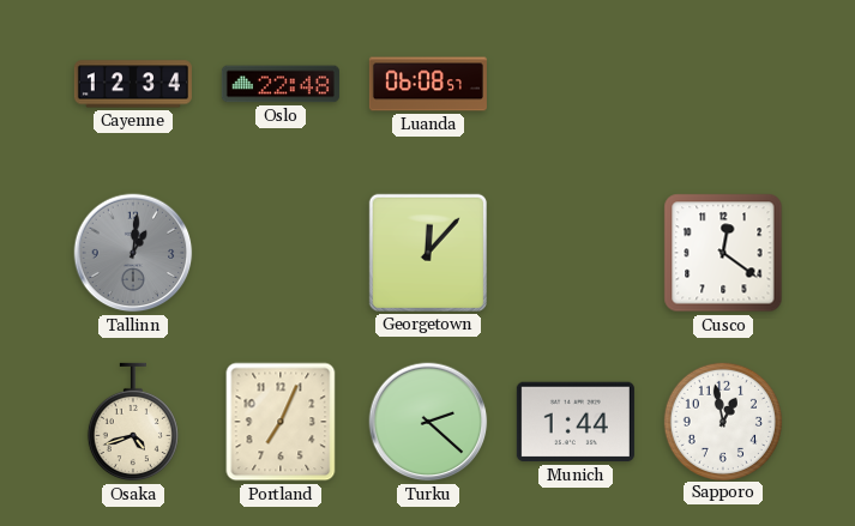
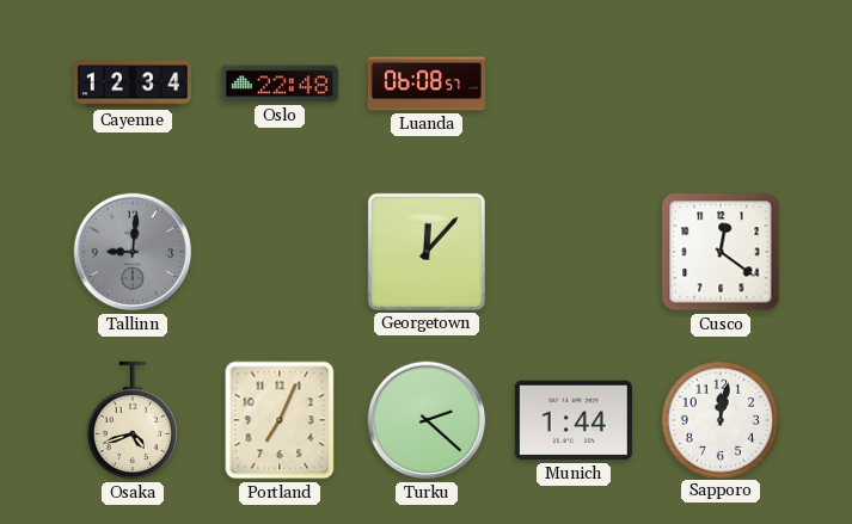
Tallinn: 1:01 -> 9:01 (133, 252)
Sapporo: 12:58 -> 12:02 (719, 419)
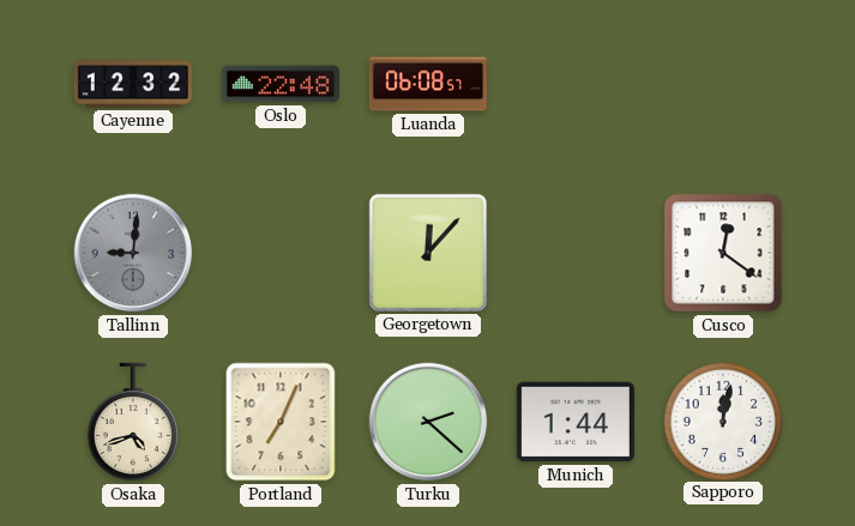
Cayenne: 12:34 -> 12:32 (133, 84)
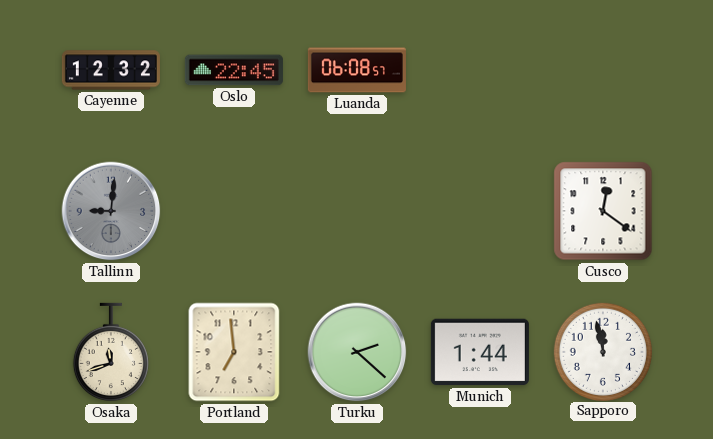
Oslo: 22:48 -> 22:45 (234, 70)
Georgetown: 12:07 -> none (428, 253)
Osaka: 4:42 -> 11:42 (111, 352)
Portland: 7:04 -> 6:59 (234, 352)
Sapporo: 12:02 -> 11:58 (602, 351)
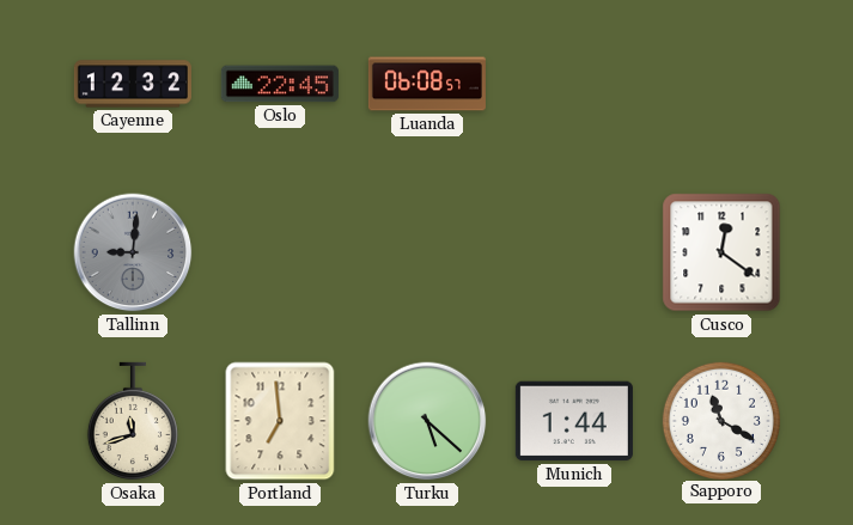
Turku: 2:22 -> 5:22 (427, 421)
Sapporo: 11:58 -> 11:20 (720, 420)
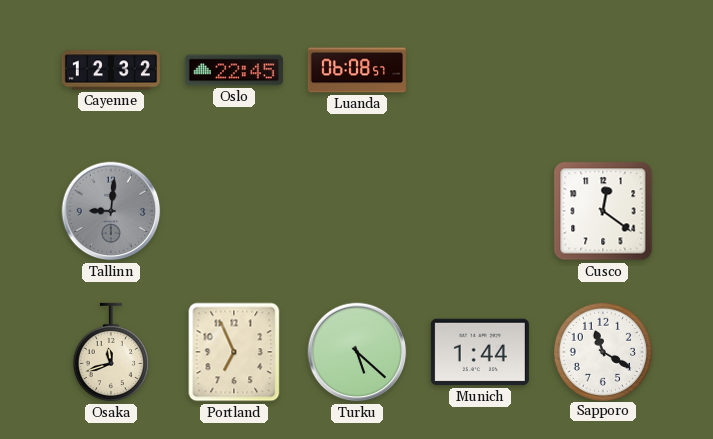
Portland: 6:59 -> 6:56 (234, 352)
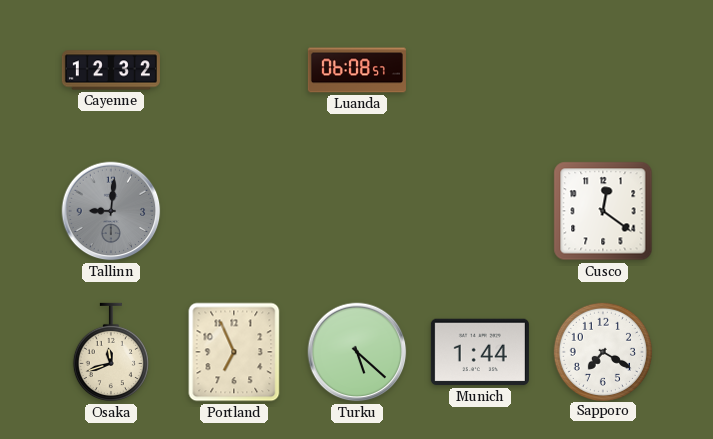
Oslo: 22:45 -> none (234, 70)
Sapporo: 11:20 -> 7:20 (602, 351)
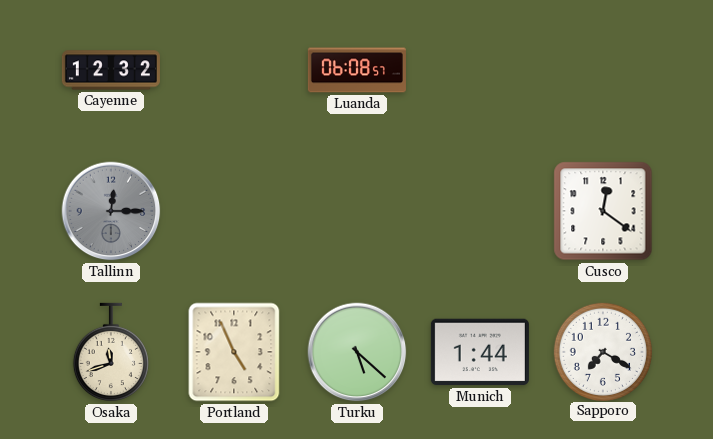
Tallinn: 9:01 -> 12:15 (111, 211)
Portland: 6:56 -> 4:56 (234, 352)
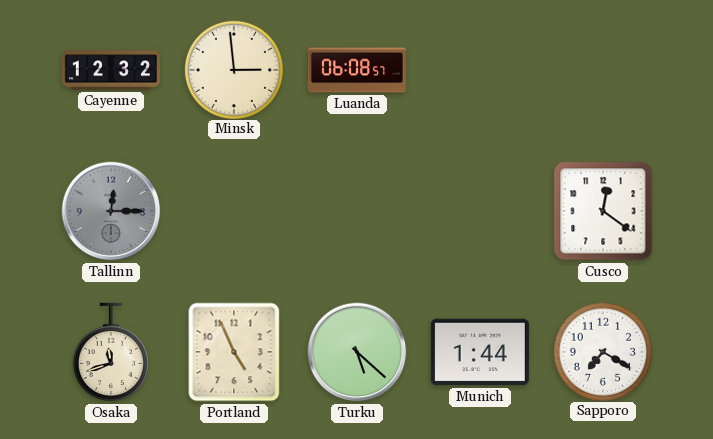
Minsk: none -> 2:59 (233, 69)
